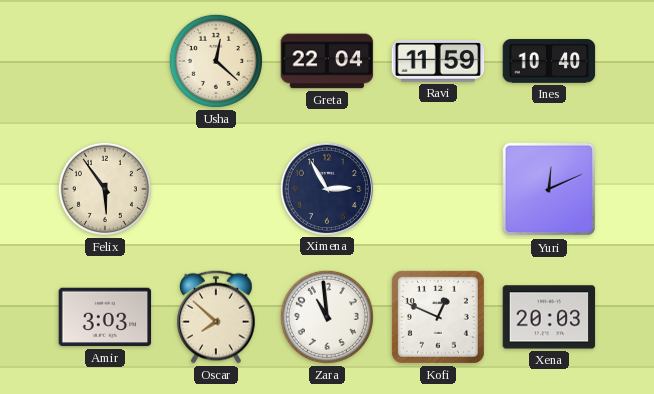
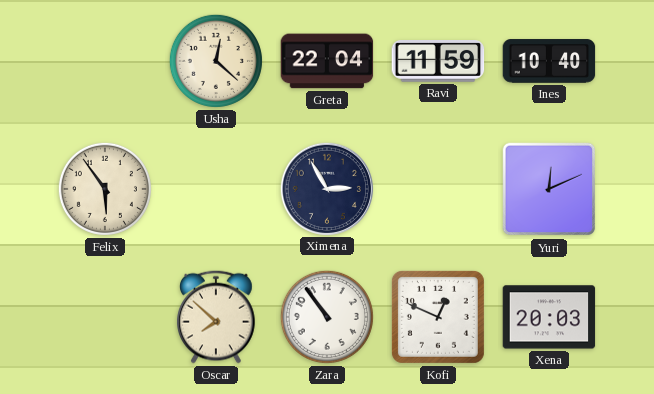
Amir: 3:03 -> none (105, 317)
Zara: 10:59 -> 10:54 (327, 317)
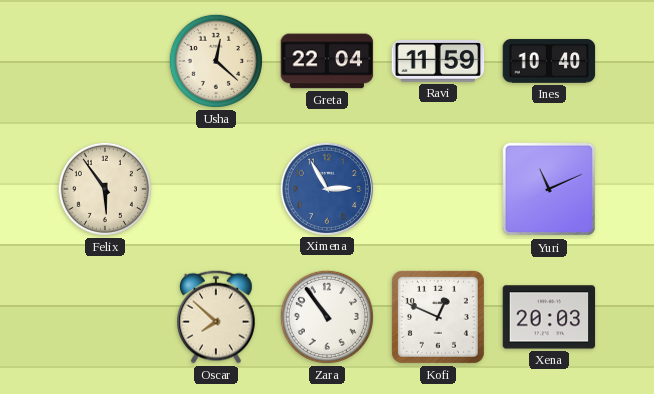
Ximena dial: navy -> blue (326, 188)
Yuri: 12:11 -> 11:11 (549, 189)
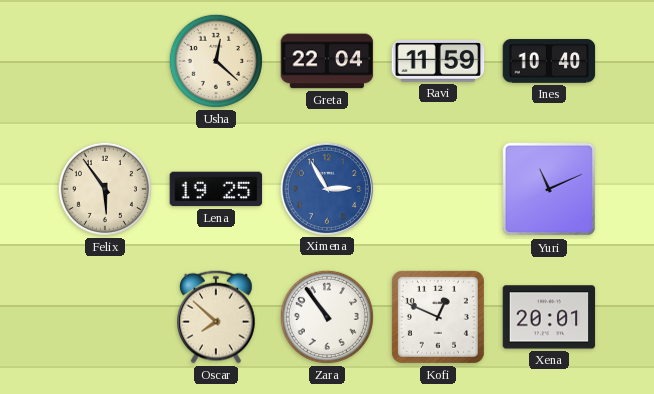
Lena: none -> 19:25 (216, 189)
Xena: 20:03 -> 20:01 (549, 317)
